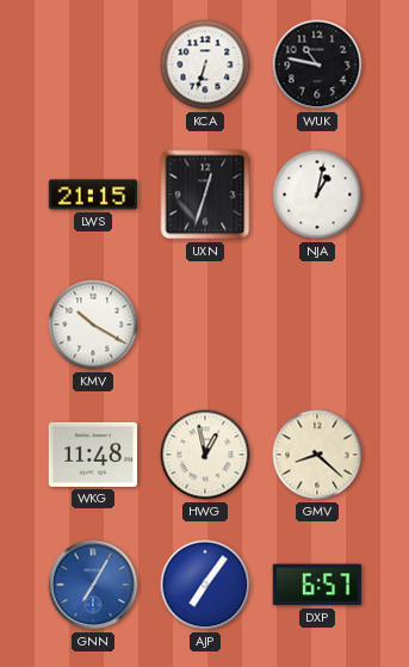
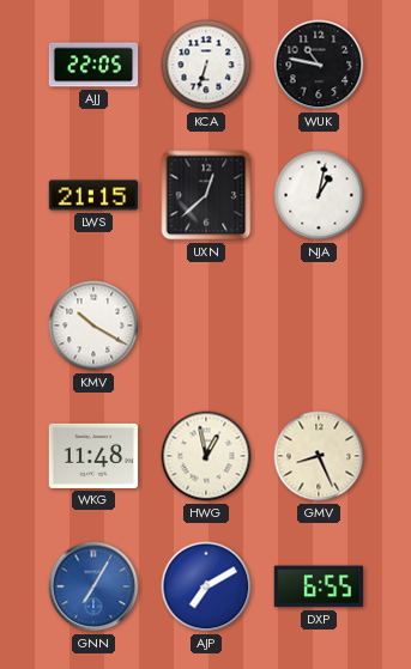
AJJ: none -> 22:05 (93, 65)
UXN: 12:33 -> 12:38 (206, 195)
GMV: 8:22 -> 8:26 (319, 456)
AJP: 7:06 -> 7:10 (206, 586)
DXP: 6:57 -> 6:55 (318, 586)
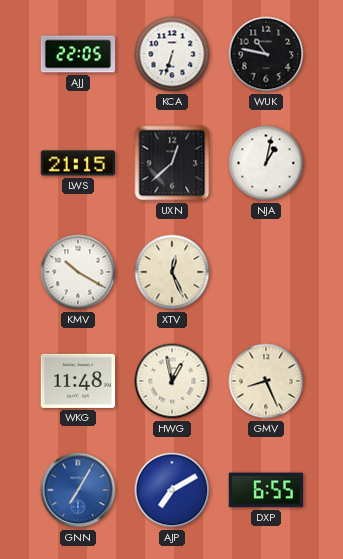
XTV: none -> 12:26 (172, 272)
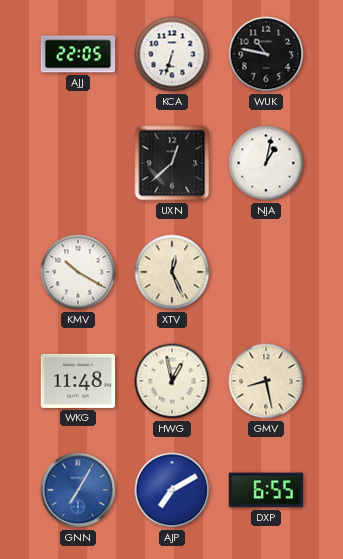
LWS: 21:15 -> none (78, 163)
GMV: 8:26 -> 8:28 (266, 381)
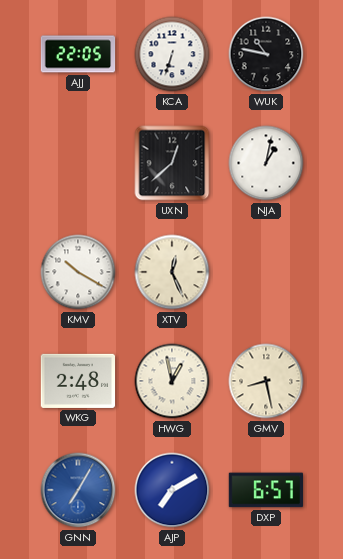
WKG: 11:48 -> 2:48 (78, 381)
DXP: 6:55 -> 6:57 (265, 490)
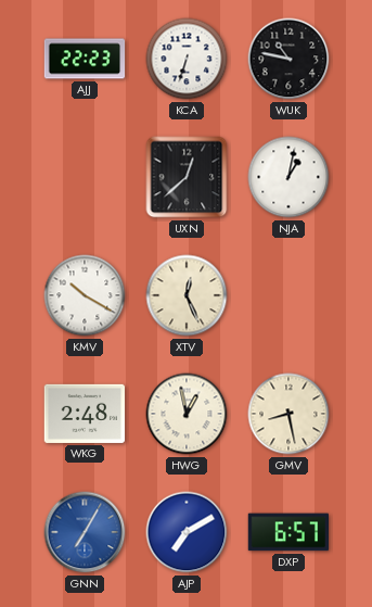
AJJ: 22:05 -> 22:23 (85, 59)
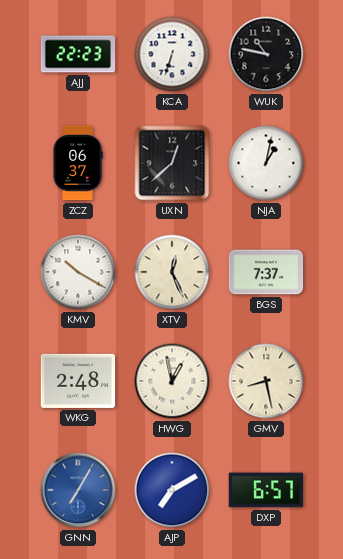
ZCZ: none -> 06:37 (78, 163)
BGS: none -> 7:37 (266, 272)
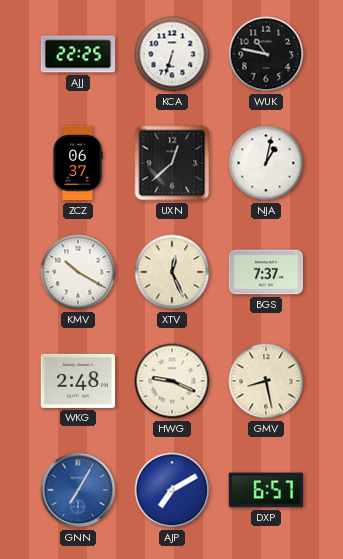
AJJ: 22:23 -> 22:25 (78, 54)
HWG: 12:58 -> 9:19 (172, 381)
